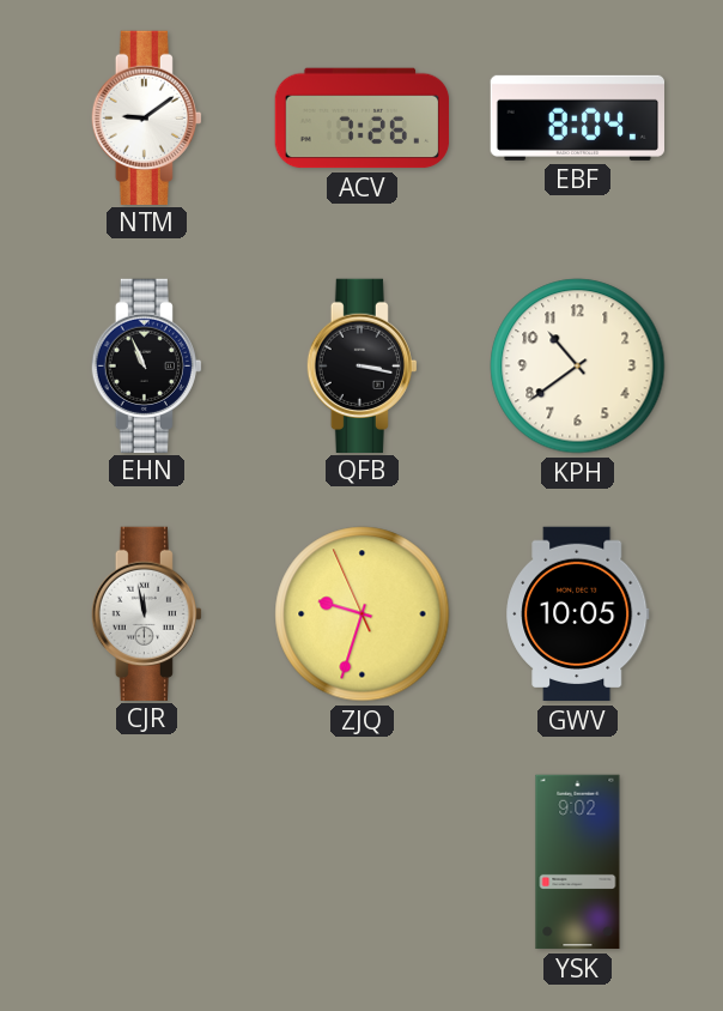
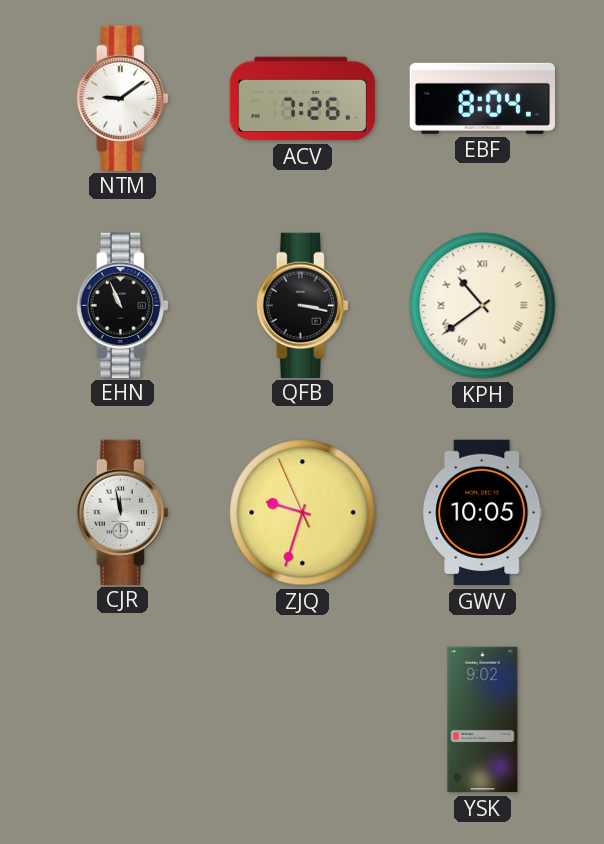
KPH numerals: Arabic -> Roman (483, 306)
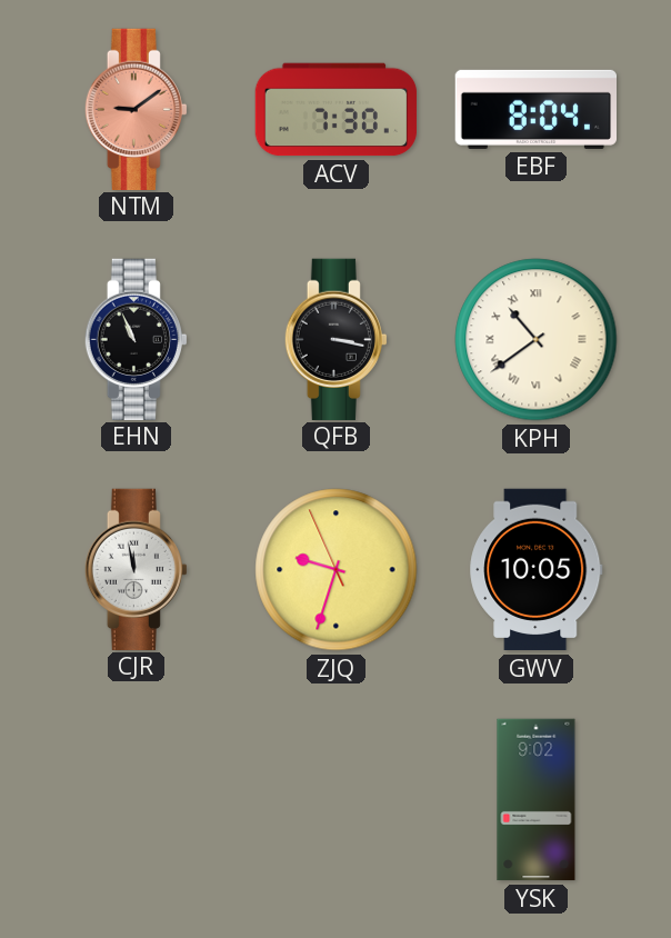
NTM dial: white -> salmon (136, 109)
ACV: 7:26 -> 7:30 (337, 110)
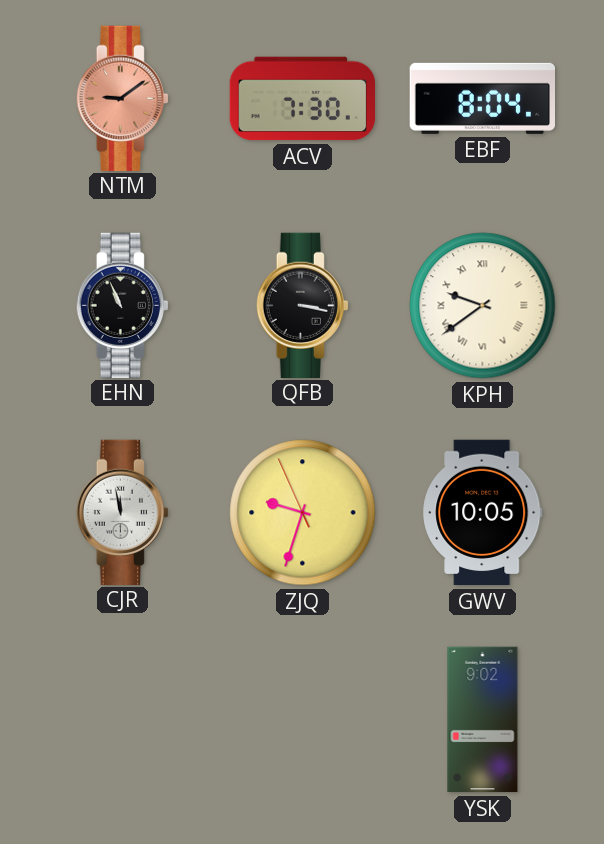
KPH: 10:39 -> 9:39 (483, 306)
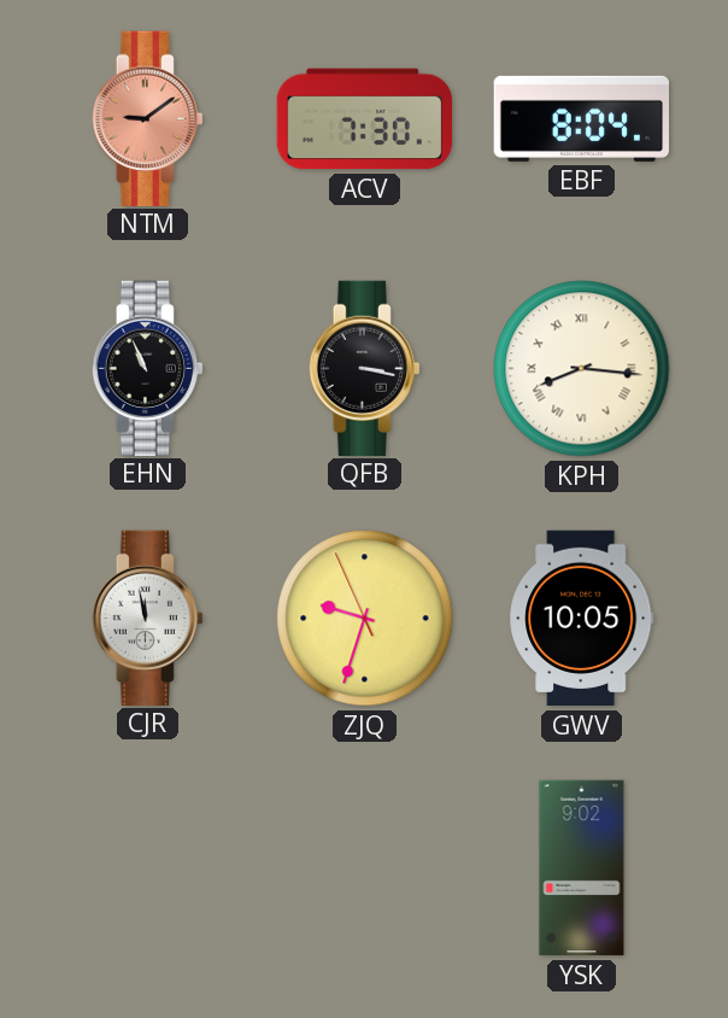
KPH: 9:39 -> 8:16 (582, 369)
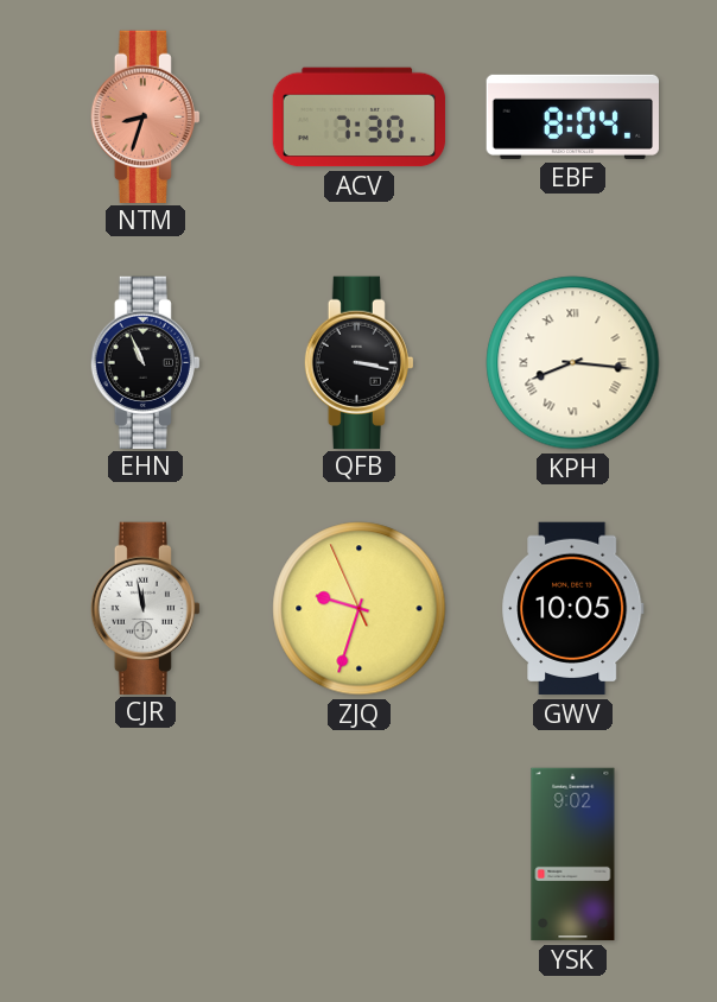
NTM: 9:09 -> 8:33 (145, 116)
